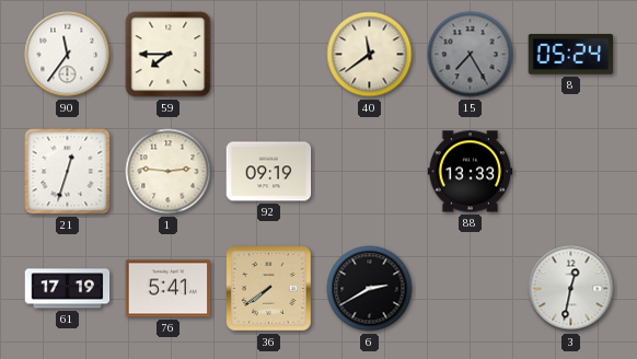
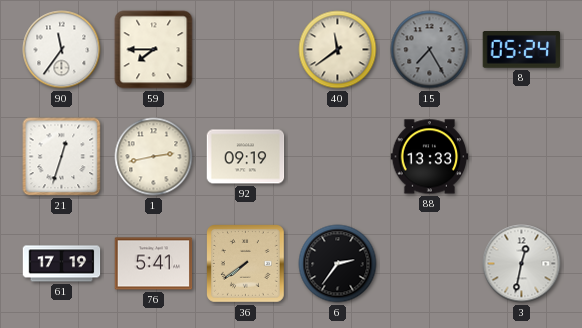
1: 2:46 -> 2:43 (154, 157)
6: 2:40 -> 2:36 (338, 264)
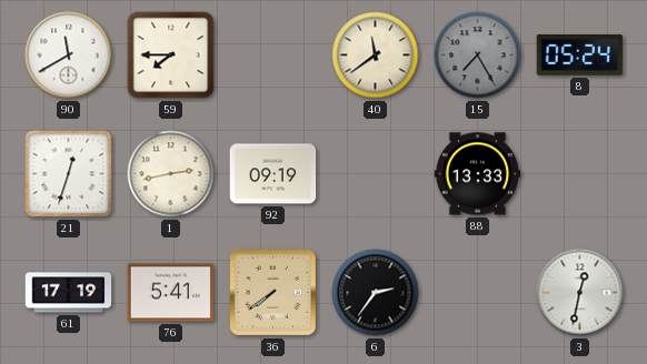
90: 11:36 -> 11:40 (69, 55)
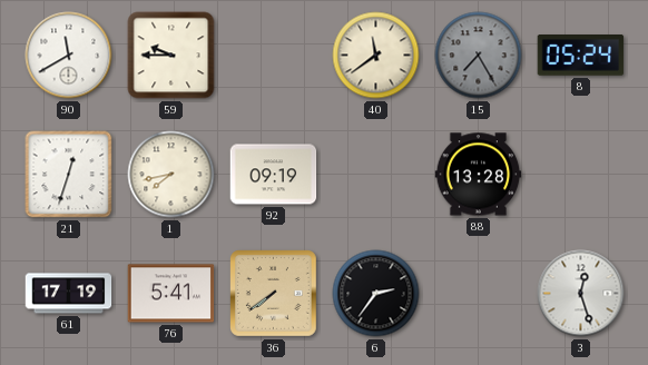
59: 7:45 -> 9:45 (171, 56)
1: 2:43 -> 7:43 (171, 175)
88: 13:33 -> 13:28 (479, 175)
3: 12:32 -> 12:27 (581, 294)
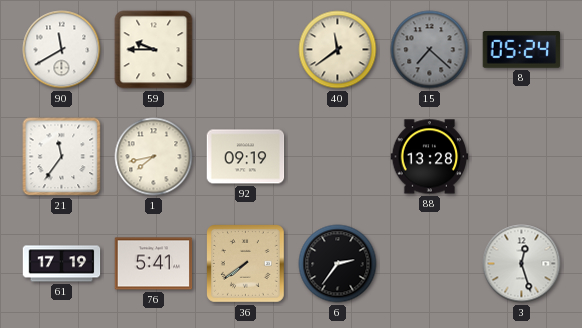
15: 7:25 -> 7:22 (430, 50)
21: 12:33 -> 11:36 (62, 157)
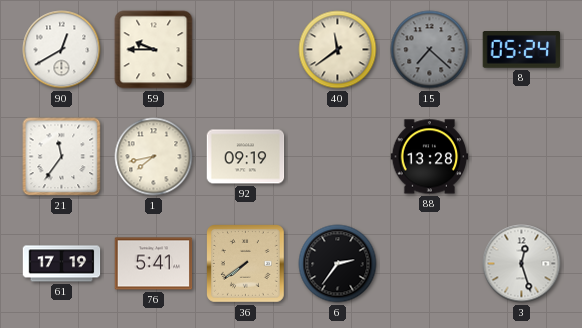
90: 11:40 -> 12:40 (62, 50)
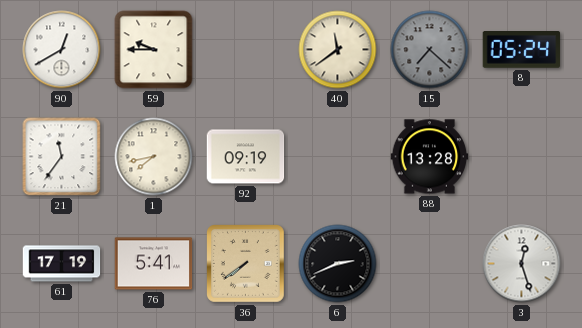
6: 2:36 -> 2:41 (338, 264)
